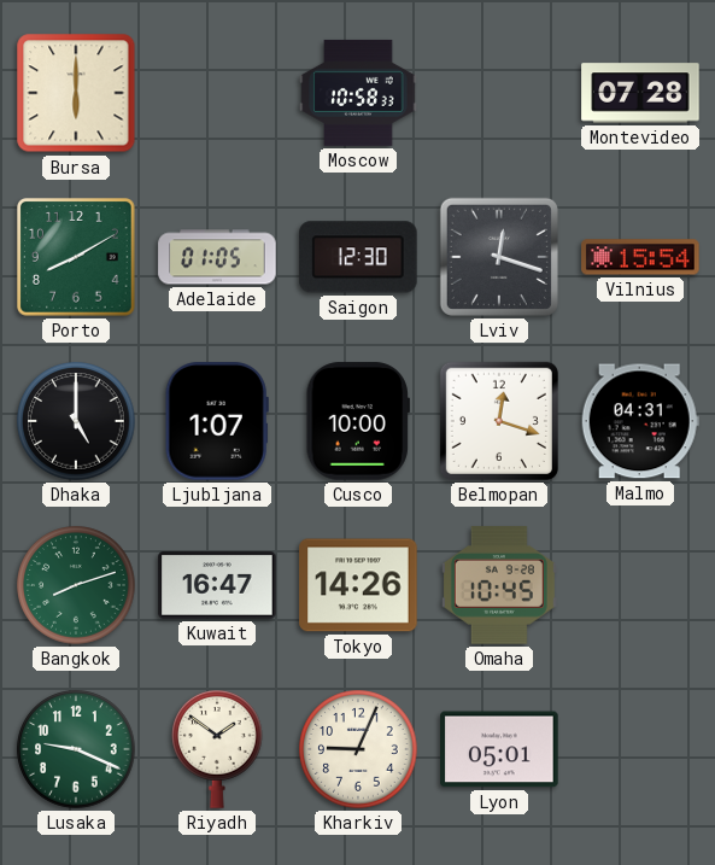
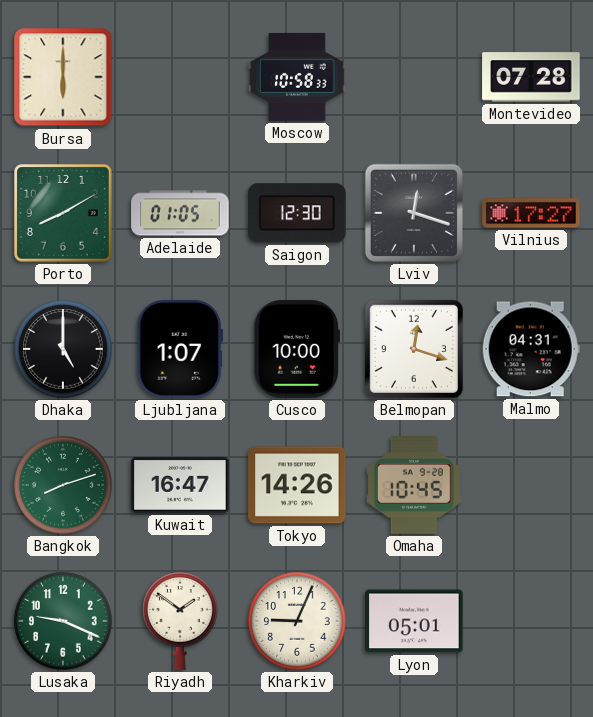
Vilnius: 15:54 -> 17:27 (531, 213)
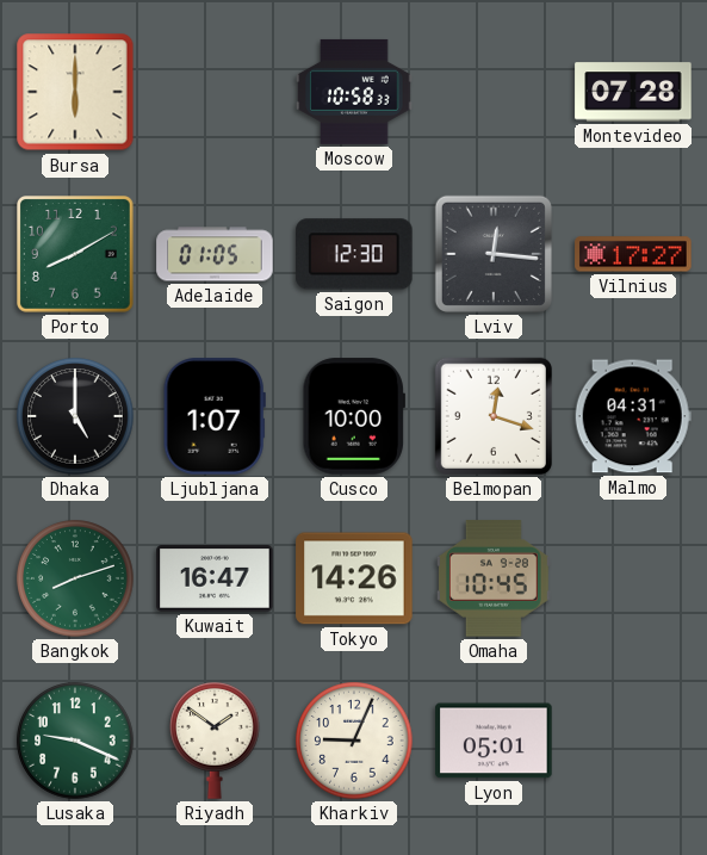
Lviv: 12:18 -> 12:16 (494, 254)
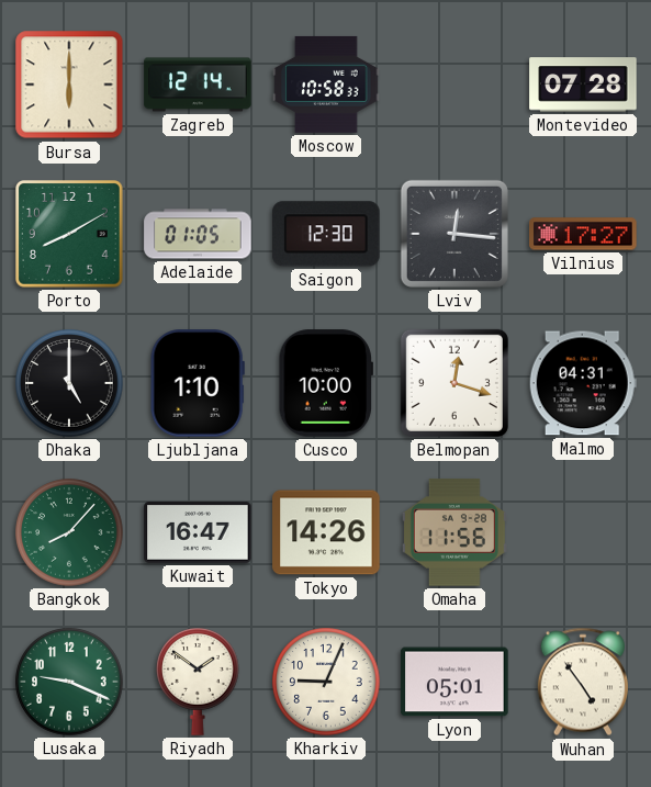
Zagreb: none -> 12:14 (198, 85)
Ljubljana: 1:07 -> 1:10 (198, 383)
Bangkok: 8:12 -> 8:07 (69, 532)
Omaha: 10:45 -> 11:56 (454, 532)
Wuhan: none -> 4:54 (582, 682)
